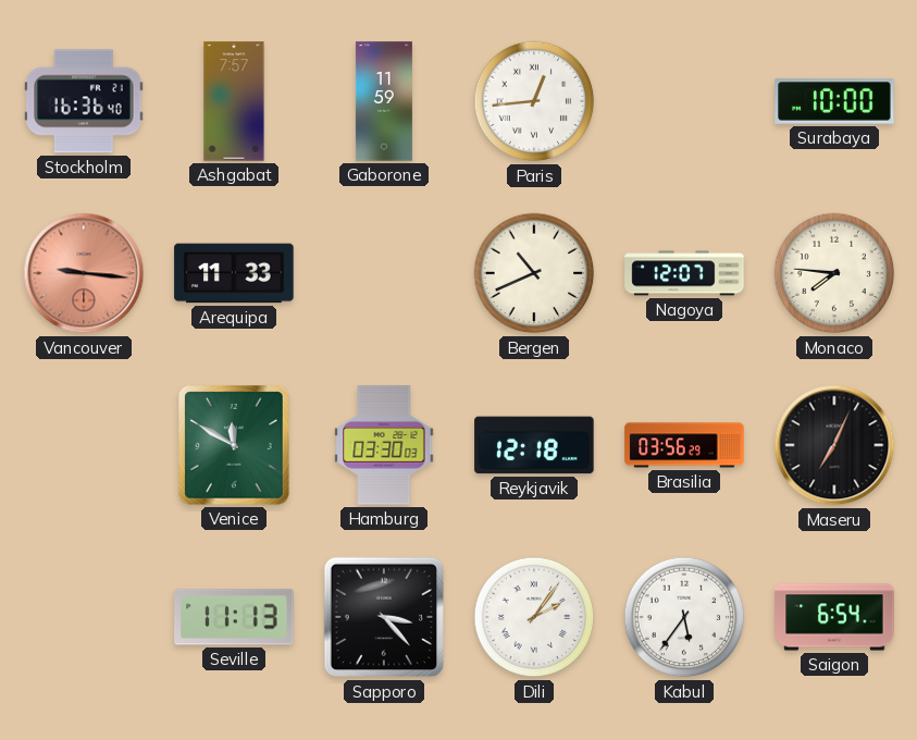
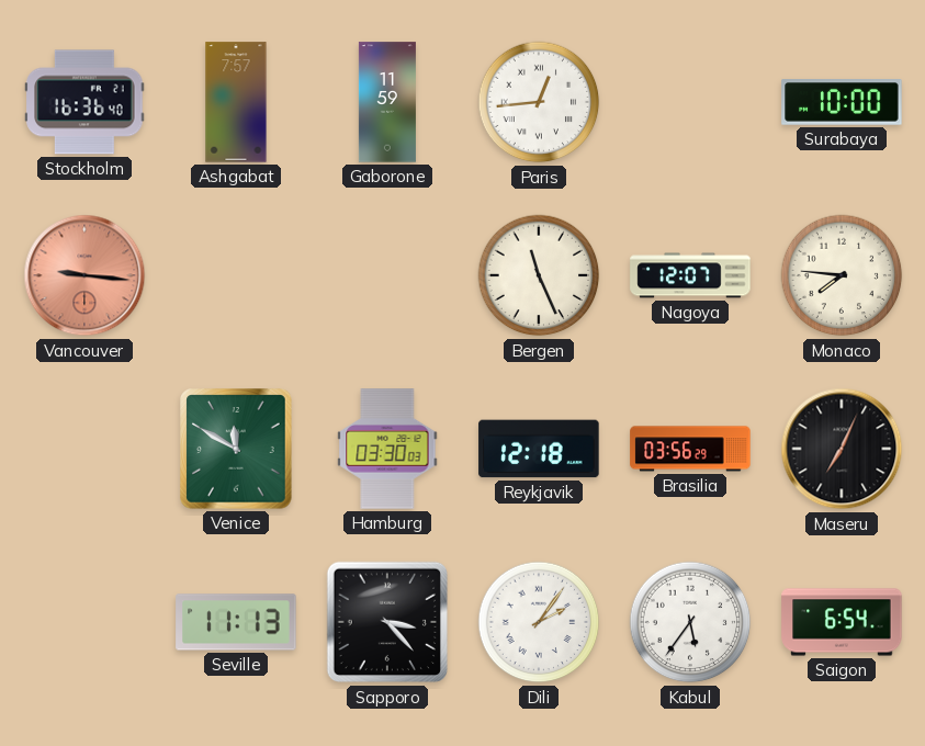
Arequipa: 11:33 -> none (234, 273)
Bergen: 10:41 -> 11:26 (539, 275)
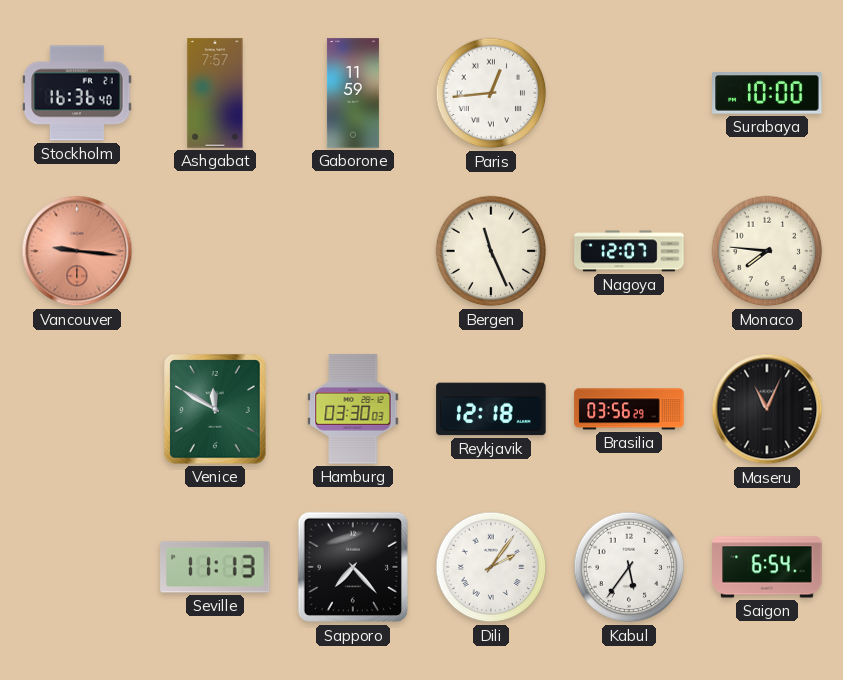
Maseru: 7:04 -> 11:04 (767, 409)
Sapporo: 3:23 -> 7:23 (353, 567)
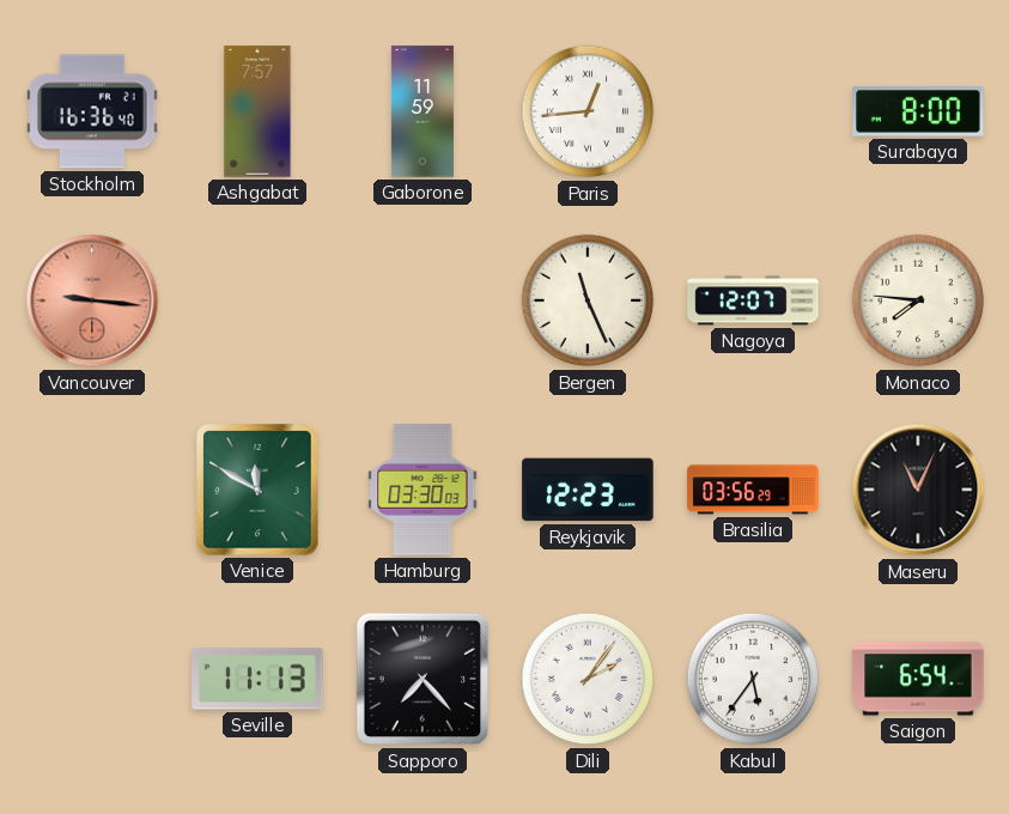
Surabaya: 10:00 -> 8:00 (918, 111)
Reykjavik: 12:18 -> 12:23 (588, 490)
